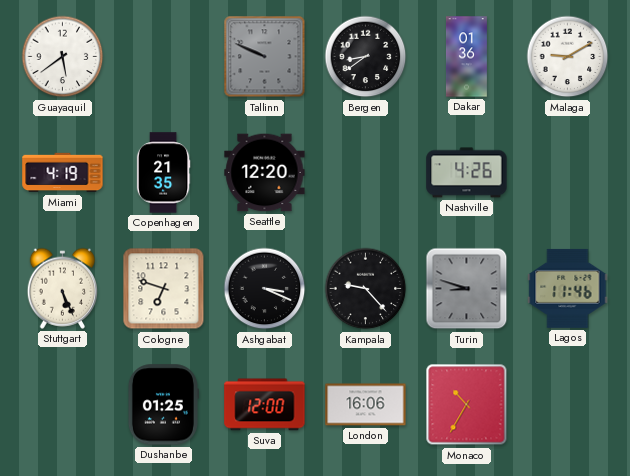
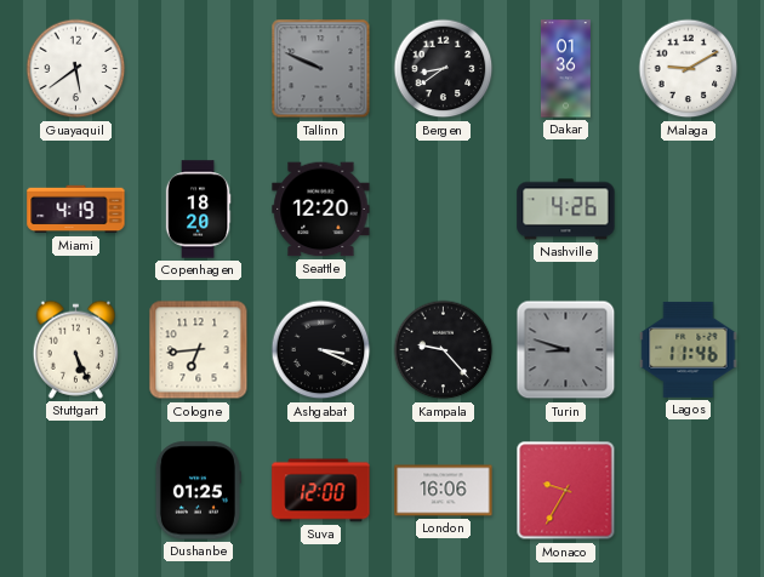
Copenhagen: 21:35 -> 18:20 (198, 210)
Cologne: 6:48 -> 6:44 (199, 350)
Monaco: 10:35 -> 9:35 (566, 491)
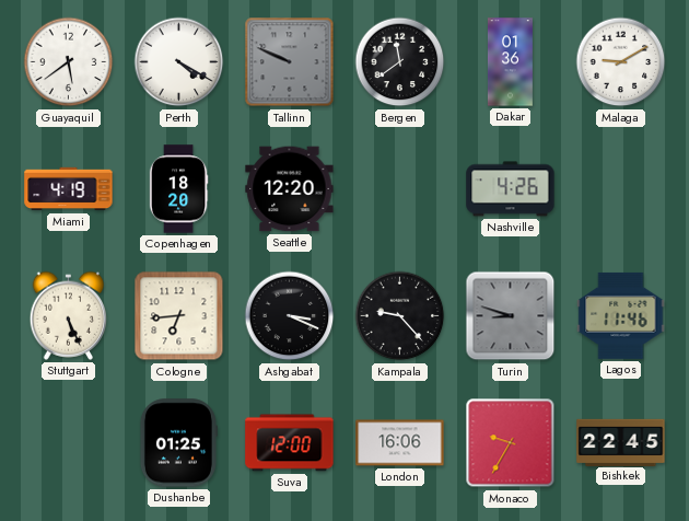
Perth: none -> 4:20 (179, 62)
Bergen: 8:39 -> 11:39 (400, 62)
Bishkek: none -> 22:45 (621, 442)
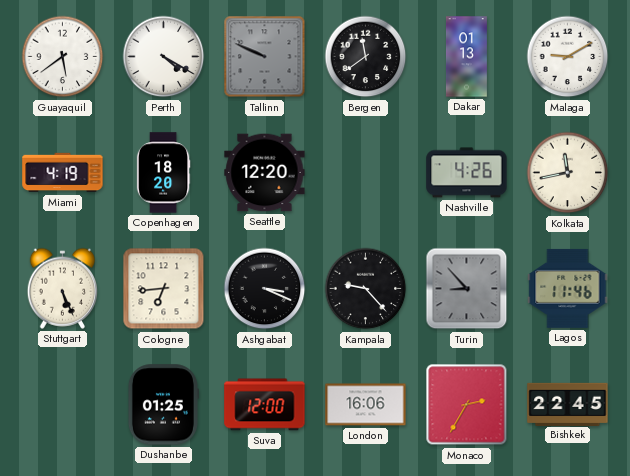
Dakar: 01:36 -> 01:13 (466, 57)
Kolkata: none -> 11:43 (568, 173)
Turin: 8:48 -> 8:53 (467, 289)
Monaco: 9:35 -> 2:35 (467, 405)
